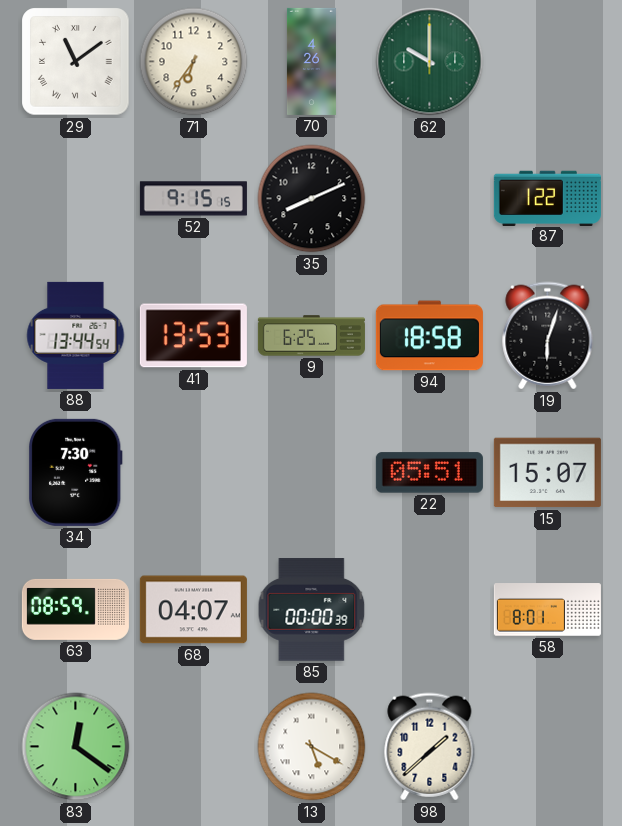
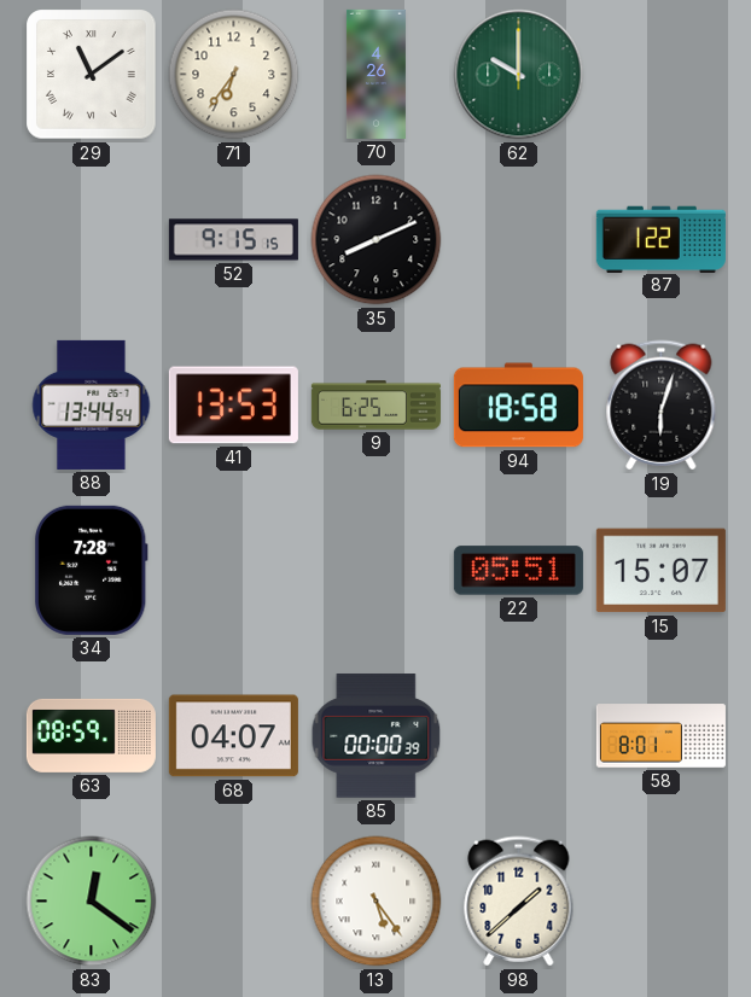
34: 7:30 -> 7:28 (92, 570)
13: 5:20 -> 5:24 (377, 902)
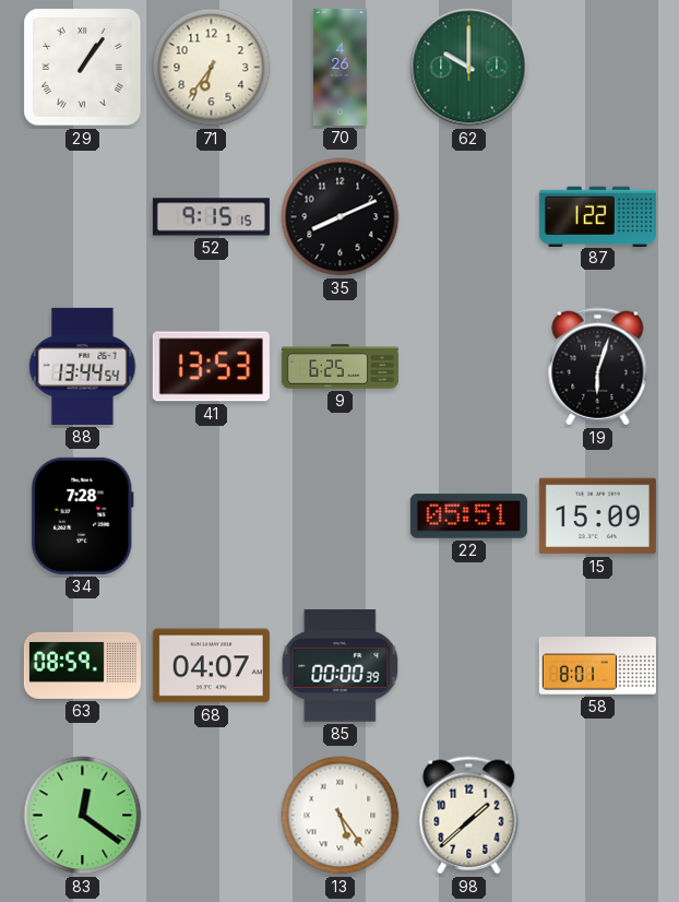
29: 11:09 -> 1:06 (83, 68)
94: 18:58 -> none (518, 406)
15: 15:07 -> 15:09 (597, 517)
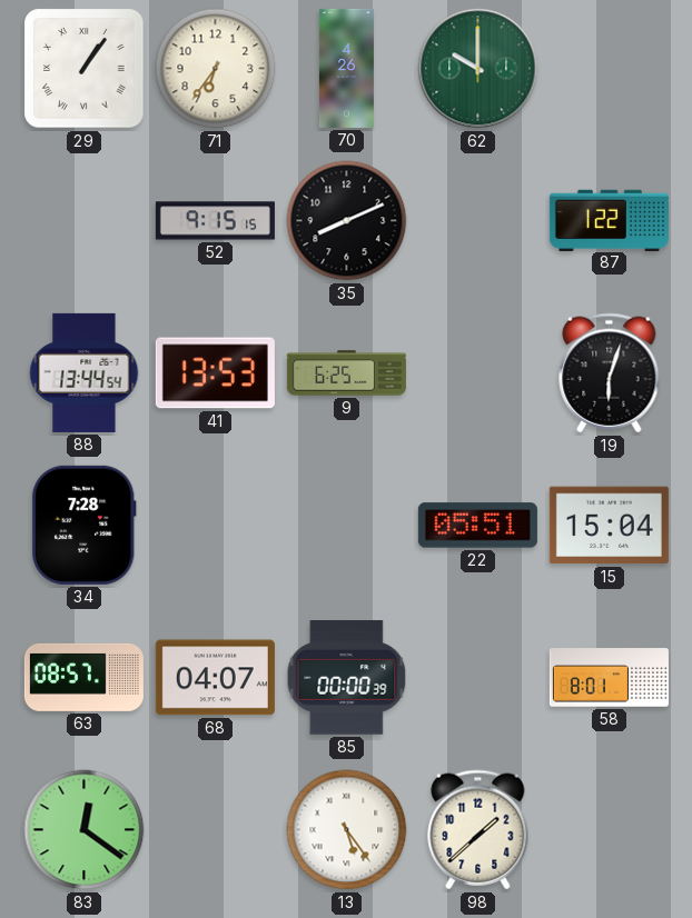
15: 15:09 -> 15:04 (609, 526)
63: 08:59 -> 08:57 (83, 677)
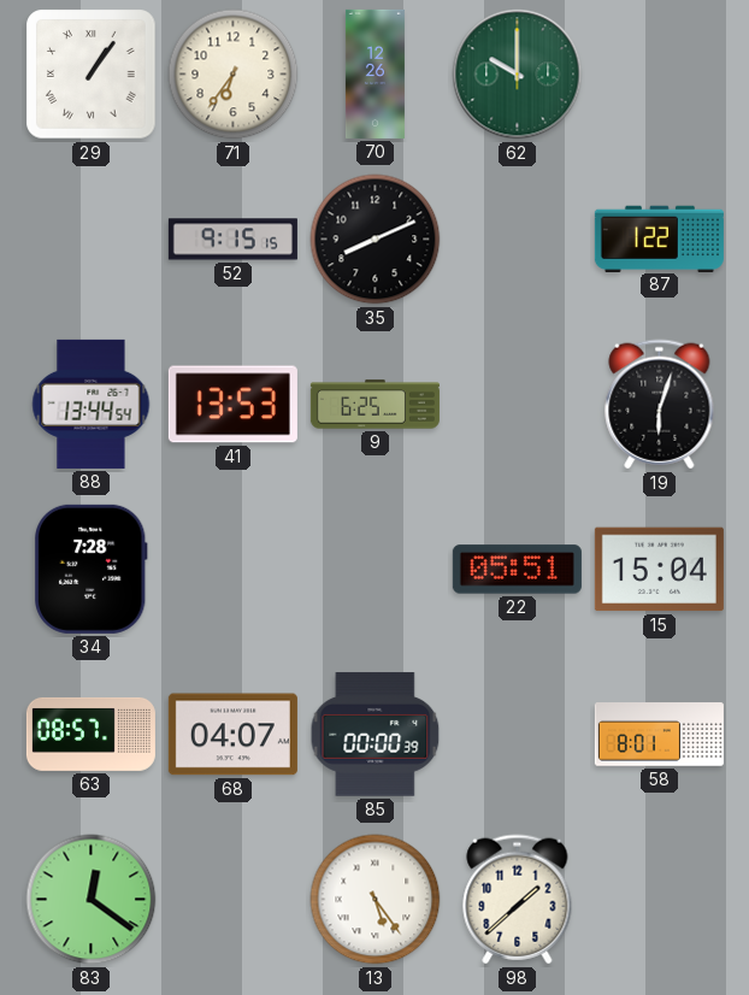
70: 4:26 -> 12:26 (374, 73)
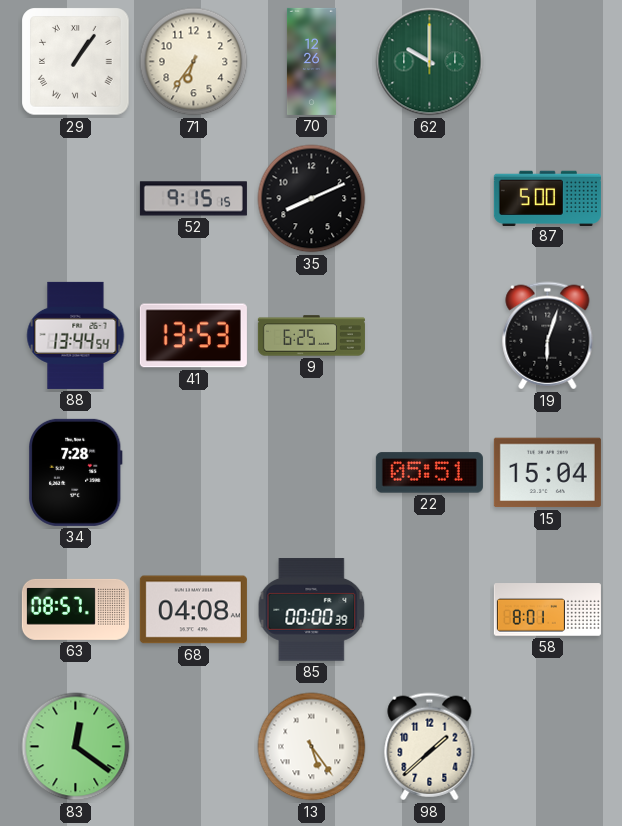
87: 1:22 -> 5:00 (547, 198)
68: 04:07 -> 04:08 (193, 610)
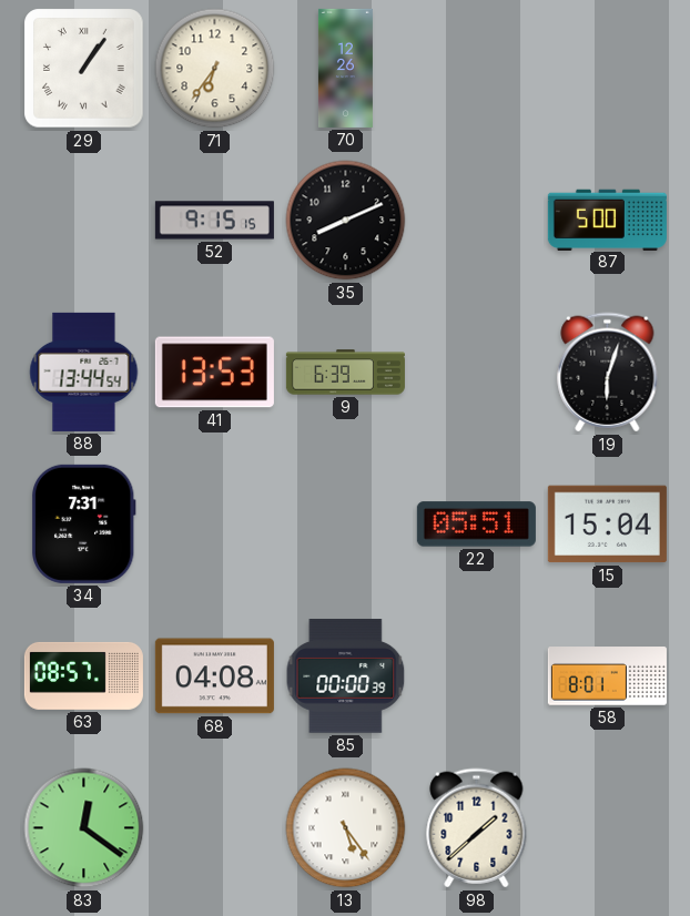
62: 10:00 -> none (430, 62)
9: 6:25 -> 6:39 (345, 373)
34: 7:28 -> 7:31 (84, 523)
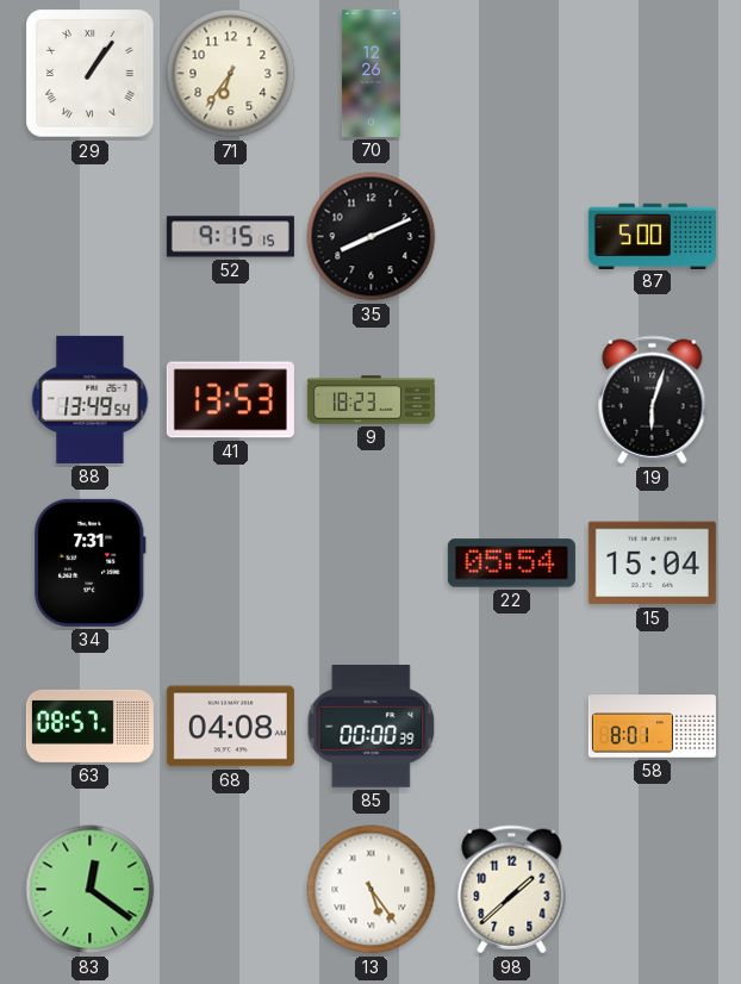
88: 13:44 -> 13:49 (91, 399)
9: 6:39 -> 18:23 (370, 400)
22: 05:51 -> 05:54 (511, 563)
